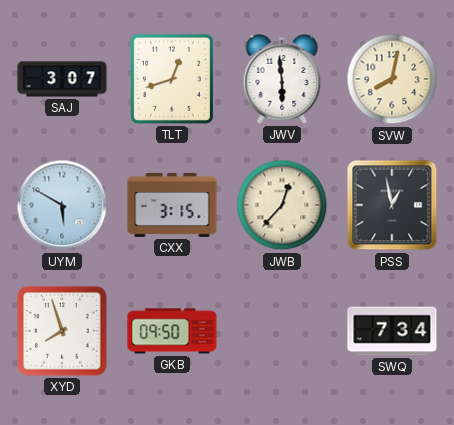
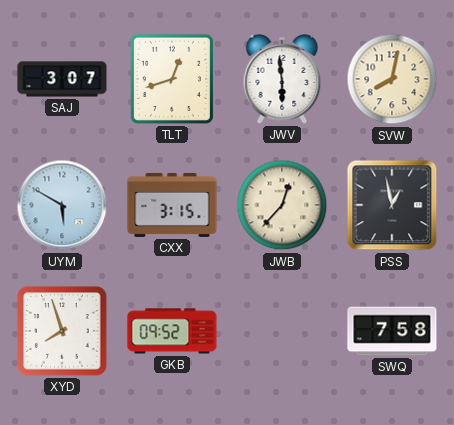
GKB: 09:50 -> 09:52 (172, 331)
SWQ: 7:34 -> 7:58 (392, 331)
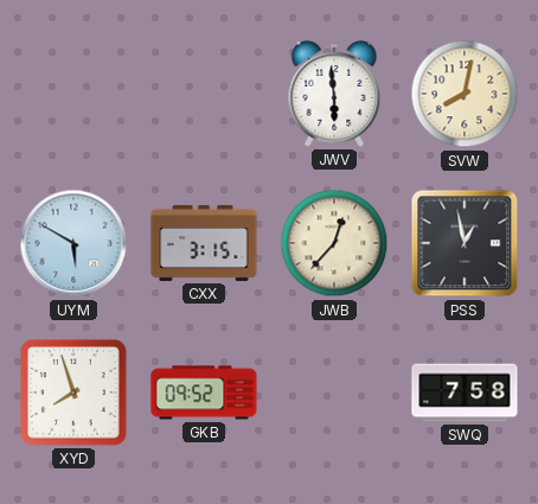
SAJ: 3:07 -> none (62, 79)
TLT: 12:42 -> none (172, 79)
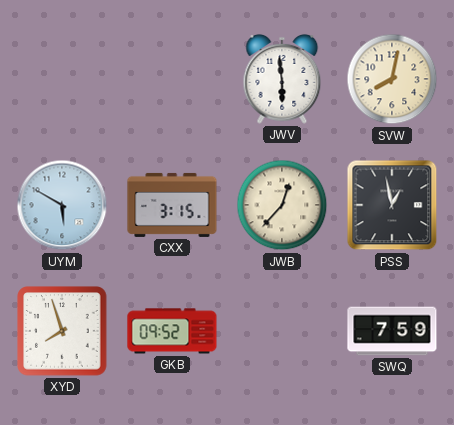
SWQ: 7:58 -> 7:59 (392, 331)
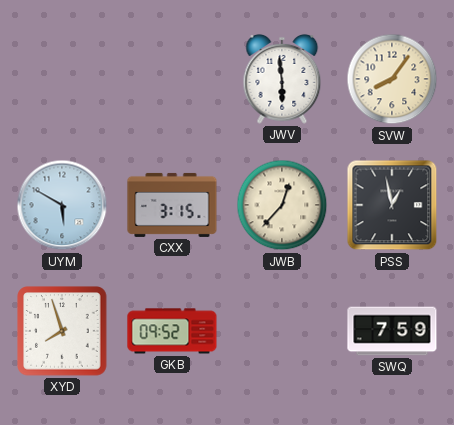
SVW: 8:02 -> 8:06 (392, 79)
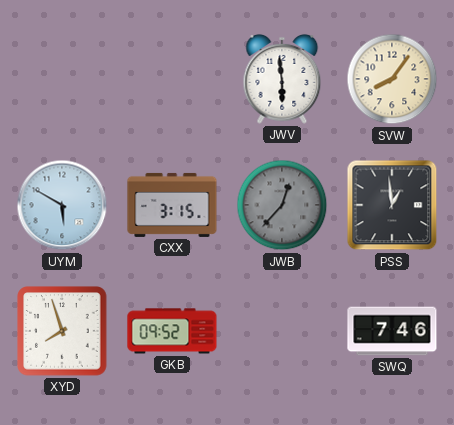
JWB dial: cream -> grey (282, 205)
PSS: 12:58 -> 12:59 (392, 205)
SWQ: 7:59 -> 7:46 (392, 331)
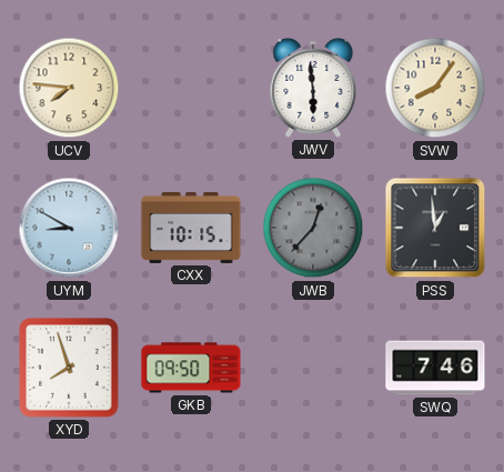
UCV: none -> 7:46 (69, 88)
UYM: 5:50 -> 8:50 (69, 228)
CXX: 3:15 -> 10:15 (191, 228)
GKB: 09:52 -> 09:50 (191, 368)
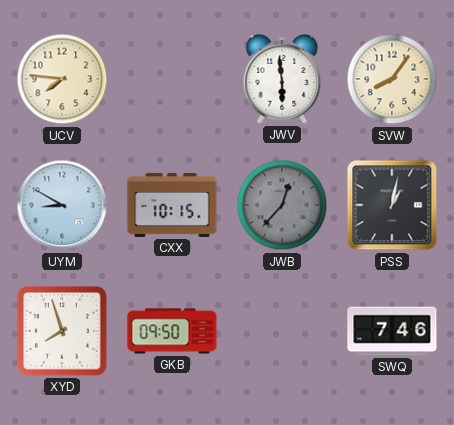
PSS: 12:59 -> 1:02 (392, 205)
